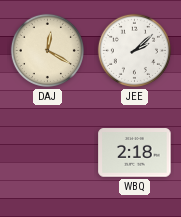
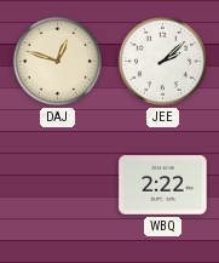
DAJ: 12:20 -> 12:48 (57, 61)
WBQ: 2:18 -> 2:22 (163, 185)
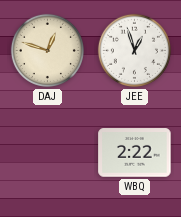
JEE: 2:08 -> 12:57 (134, 50)
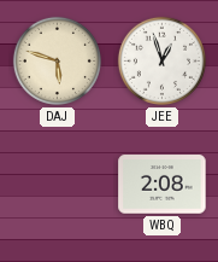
DAJ: 12:48 -> 5:48 (57, 60)
WBQ: 2:22 -> 2:08 (163, 185)
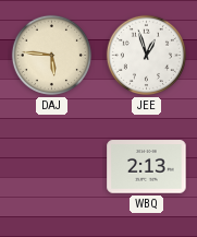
DAJ: 5:48 -> 5:46 (51, 55)
WBQ: 2:08 -> 2:13 (147, 167)
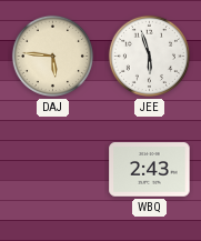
JEE: 12:57 -> 5:57 (149, 56)
WBQ: 2:13 -> 2:43 (150, 170)
